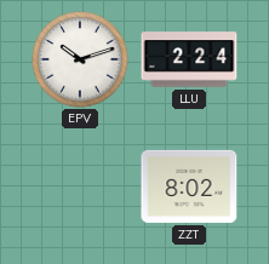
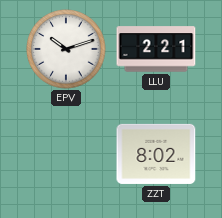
LLU: 2:24 -> 2:21 (156, 49)
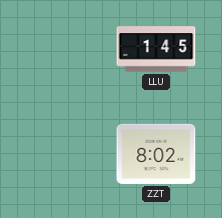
EPV: 10:12 -> none (66, 49)
LLU: 2:21 -> 1:45 (156, 49)
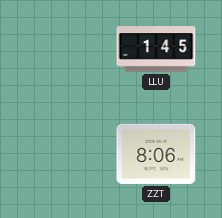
ZZT: 8:02 -> 8:06 (156, 154)
